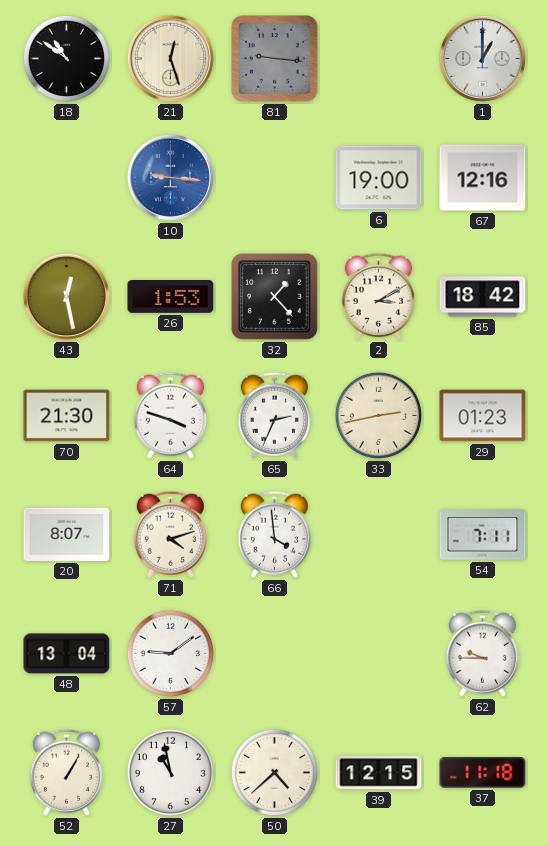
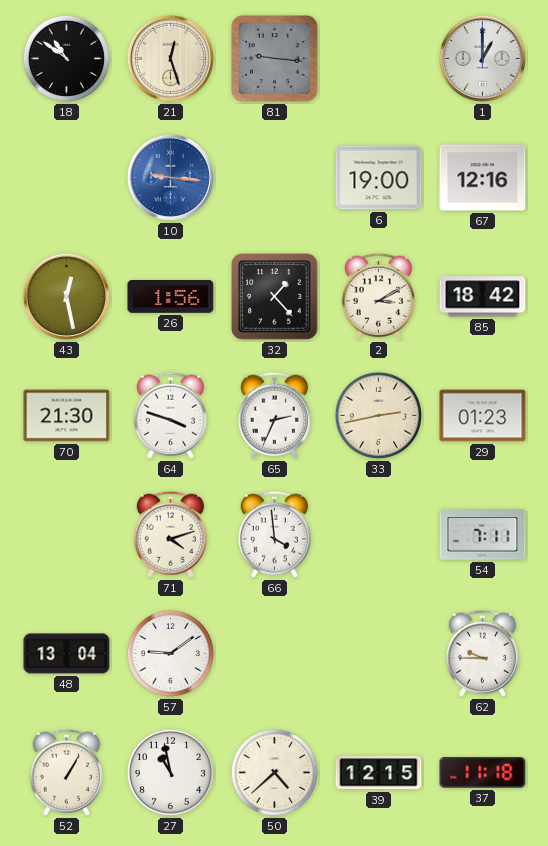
26: 1:53 -> 1:56 (171, 297)
20: 8:07 -> none (67, 534)
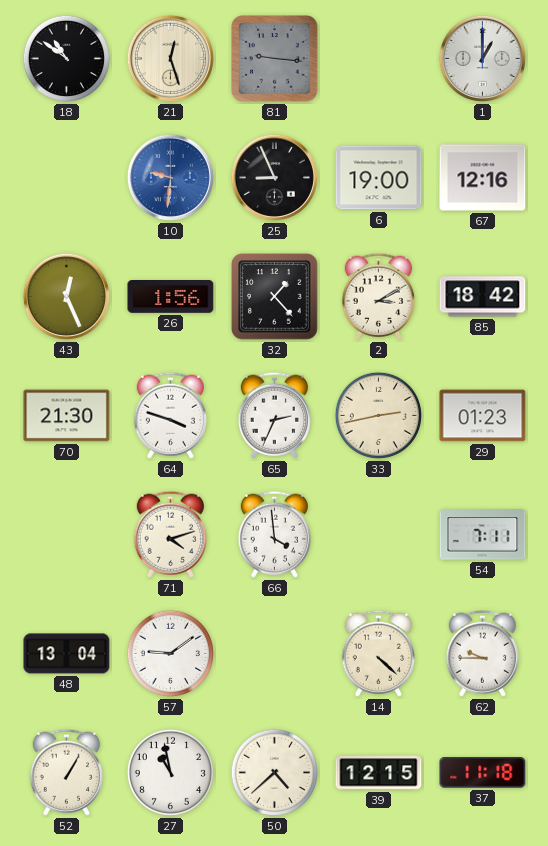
10: 9:16 -> 9:31 (170, 177)
25: none -> 8:56 (274, 177)
43: 12:28 -> 12:26 (66, 296)
14: none -> 4:22 (378, 653)
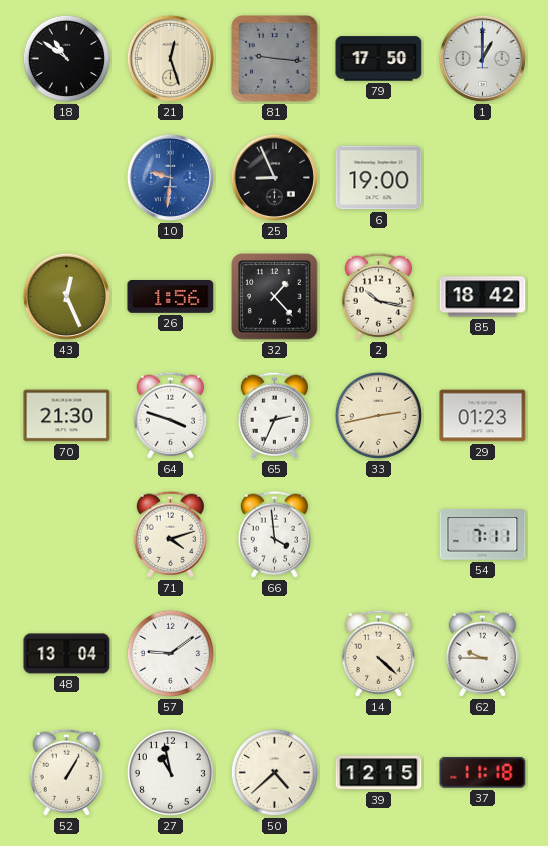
79: none -> 17:50 (379, 59)
67: 12:16 -> none (483, 178)
2: 3:10 -> 10:17 (378, 296)
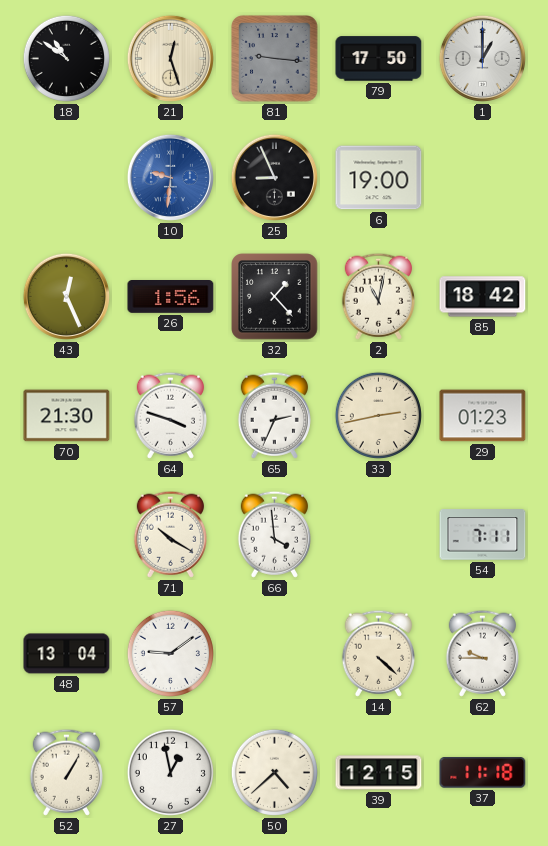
2: 10:17 -> 11:02 (378, 296)
71: 4:12 -> 10:20 (170, 534)
27: 10:58 -> 12:58 (170, 772)
